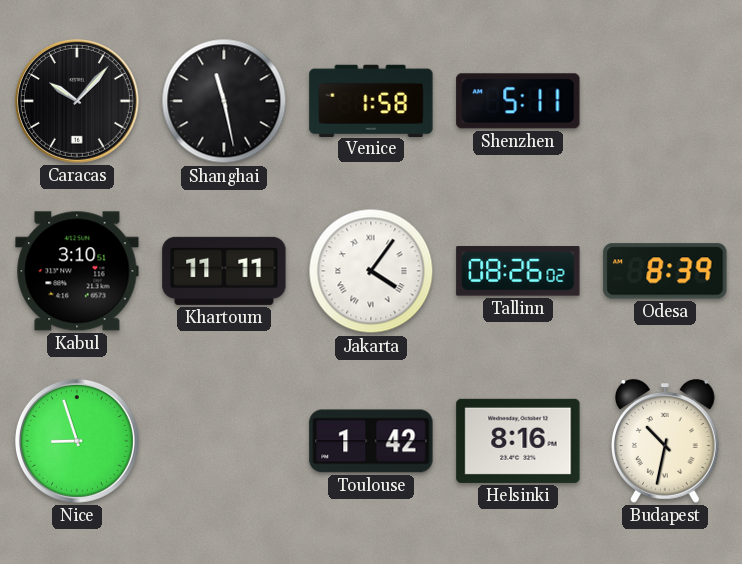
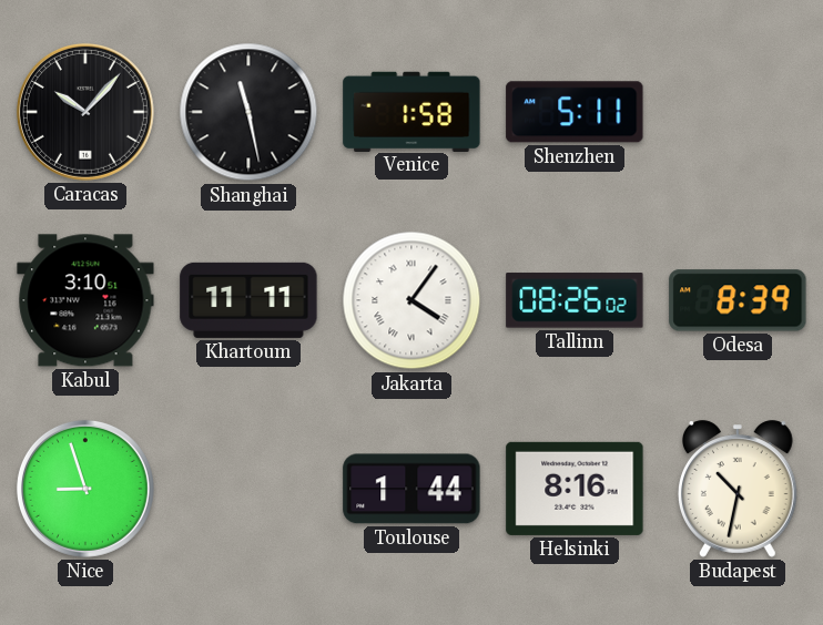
Toulouse: 1:42 -> 1:44 (411, 489)
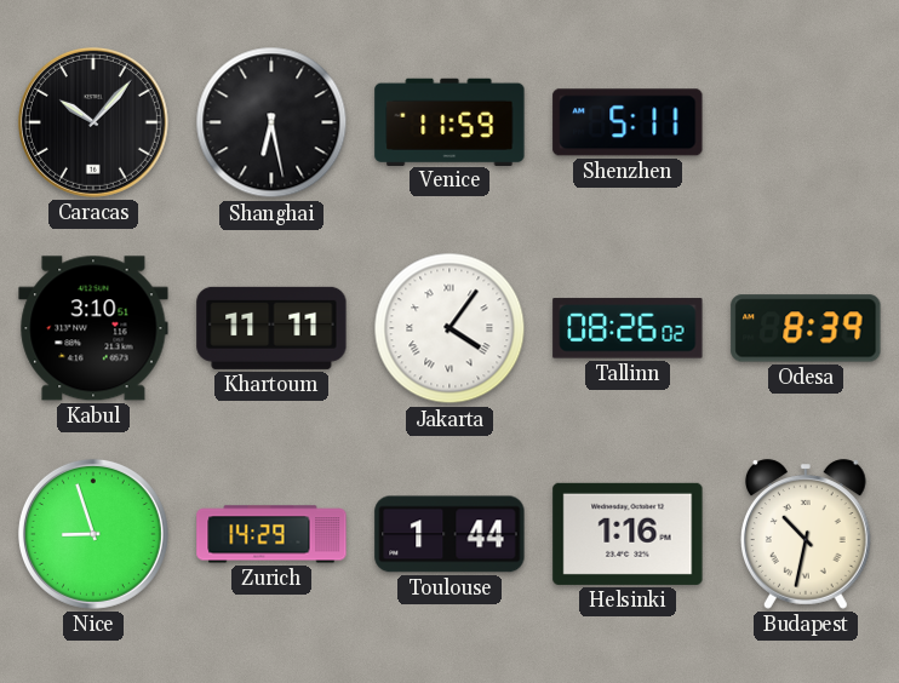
Shanghai: 11:28 -> 6:28 (271, 122)
Venice: 1:58 -> 11:59 (449, 121)
Zurich: none -> 14:29 (271, 534)
Helsinki: 8:16 -> 1:16 (628, 534)
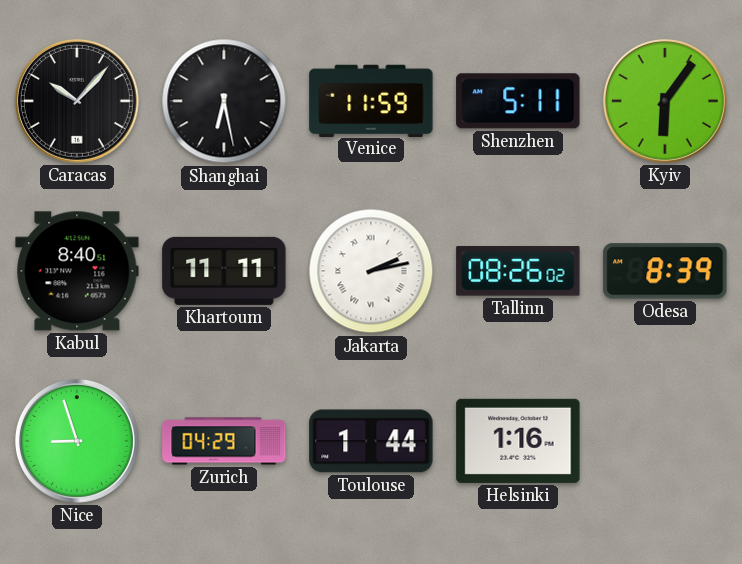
Kyiv: none -> 6:06 (665, 101)
Kabul: 3:10 -> 8:40 (77, 271)
Jakarta: 4:06 -> 2:13 (371, 271)
Zurich: 14:29 -> 04:29 (224, 441)
Budapest: 10:32 -> none (806, 534)
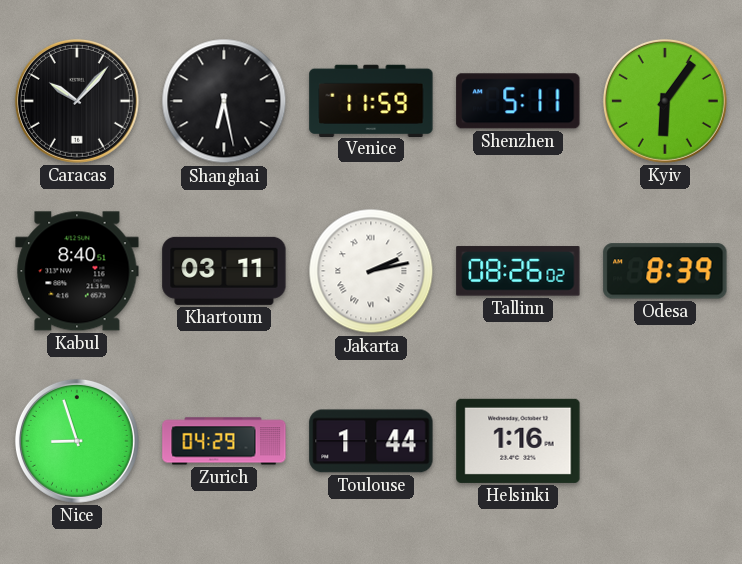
Khartoum: 11:11 -> 03:11 (224, 271)
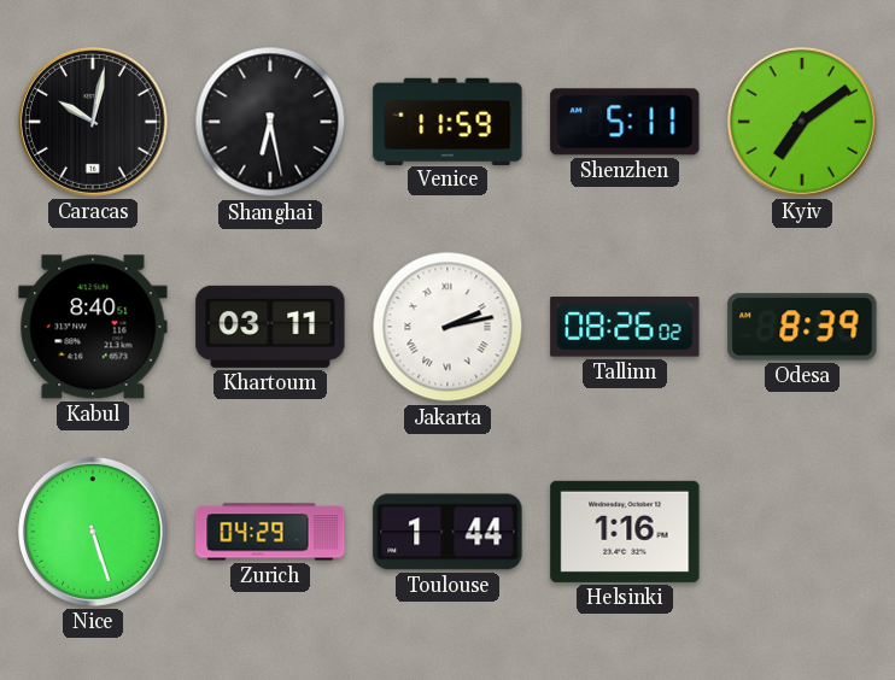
Caracas: 10:07 -> 10:02 (93, 122)
Kyiv: 6:06 -> 7:09 (802, 122)
Nice: 8:57 -> 5:27 (93, 532)
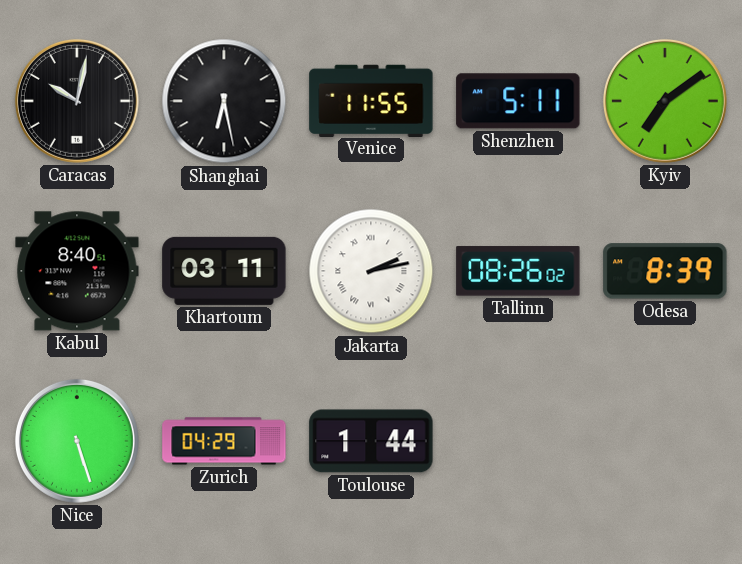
Venice: 11:59 -> 11:55 (371, 100)
Helsinki: 1:16 -> none (625, 532)
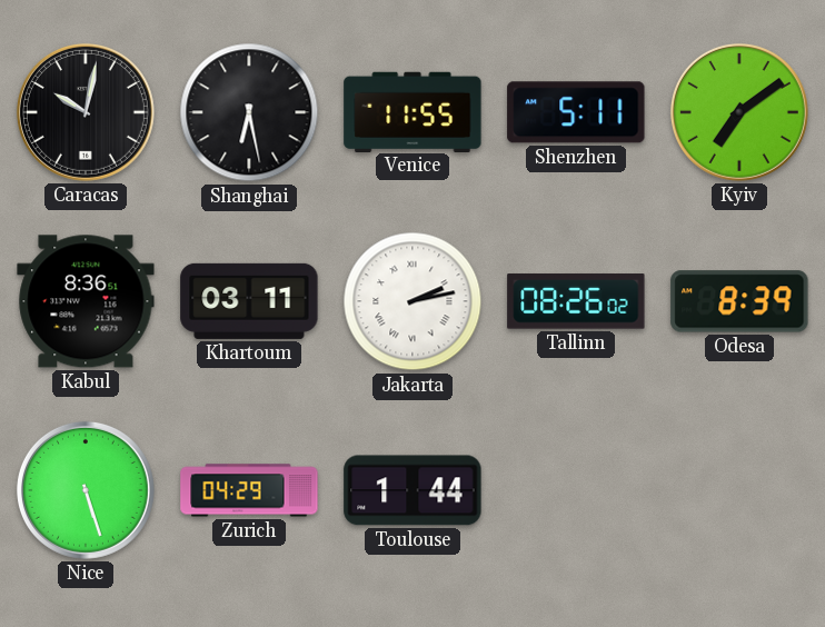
Kabul: 8:40 -> 8:36 (86, 301)
